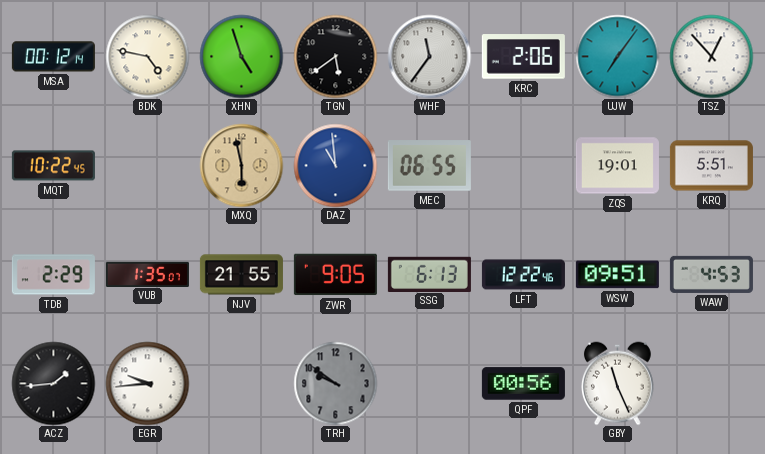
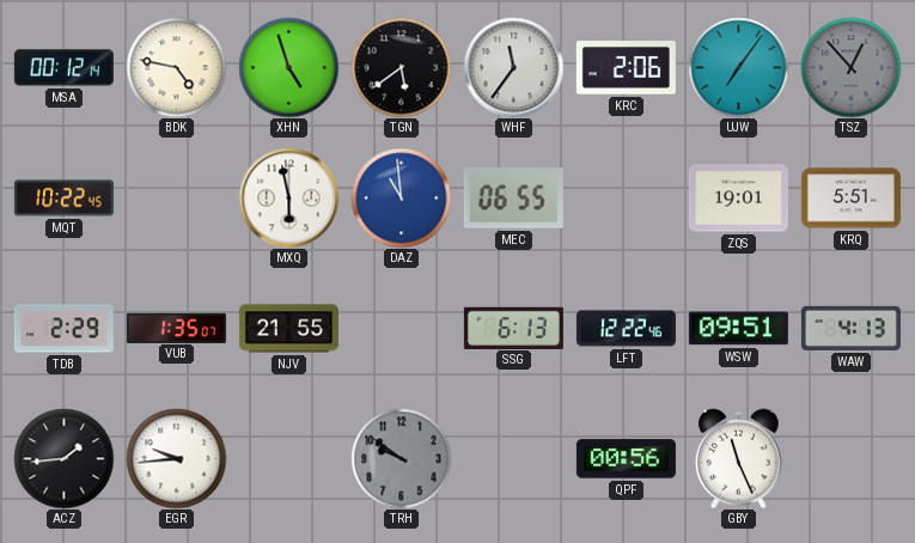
TSZ dial: white -> grey (850, 67)
MXQ dial: champagne -> white (288, 197)
ZWR: 9:05 -> none (335, 275)
WAW: 4:53 -> 4:13 (850, 328)
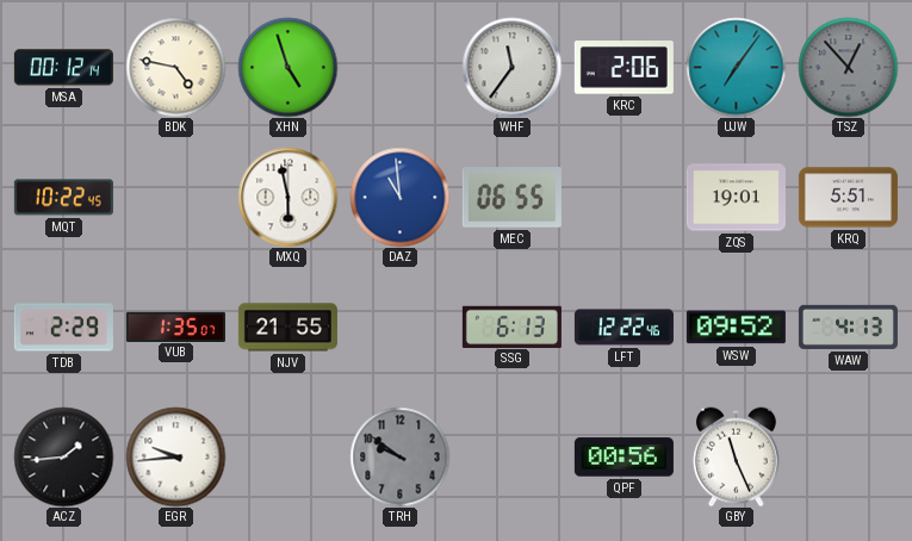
TGN: 5:39 -> none (401, 67)
WSW: 09:51 -> 09:52 (736, 328)
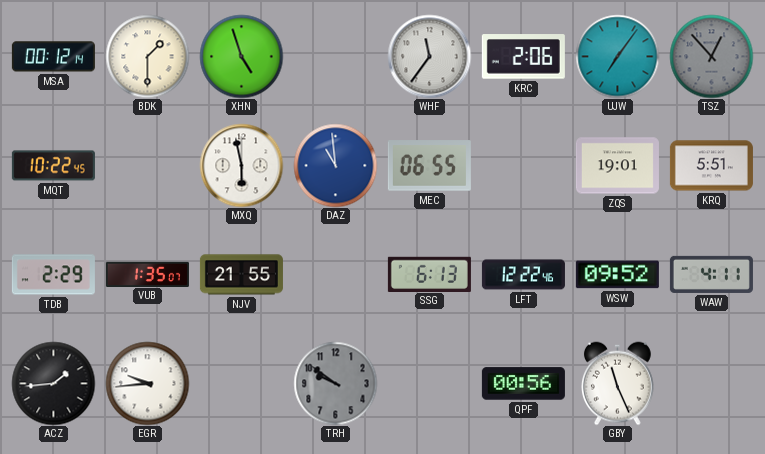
BDK: 4:47 -> 1:30 (147, 56)
WAW: 4:13 -> 4:11 (711, 274)
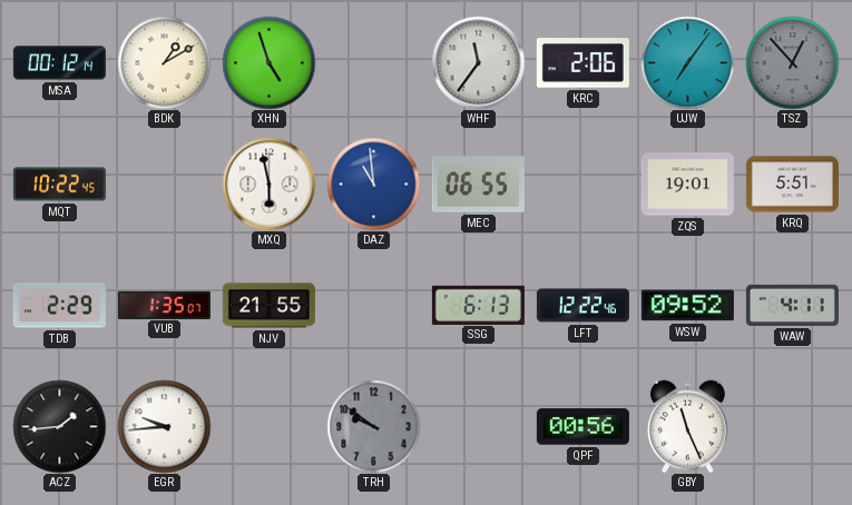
BDK: 1:30 -> 1:10 (164, 62)
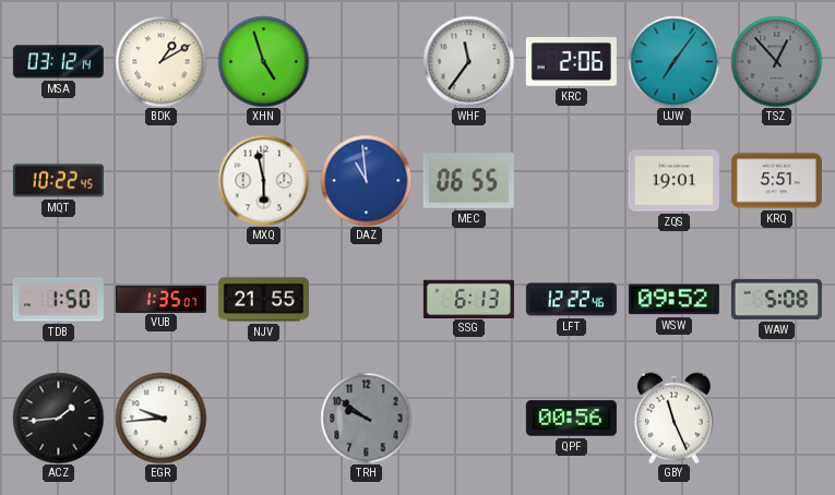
MSA: 00:12 -> 03:12 (58, 62)
TDB: 2:29 -> 1:50 (58, 300)
WAW: 4:11 -> 5:08 (776, 299)
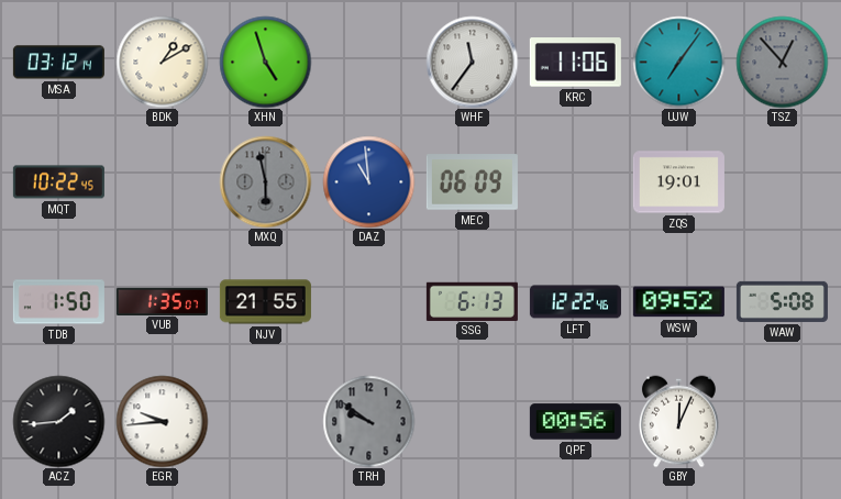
KRC: 2:06 -> 11:06 (575, 63)
MXQ dial: white -> grey (265, 181)
MEC: 06:55 -> 06:09 (472, 182)
KRQ: 5:51 -> none (776, 181)
GBY: 11:26 -> 12:04 (679, 421)
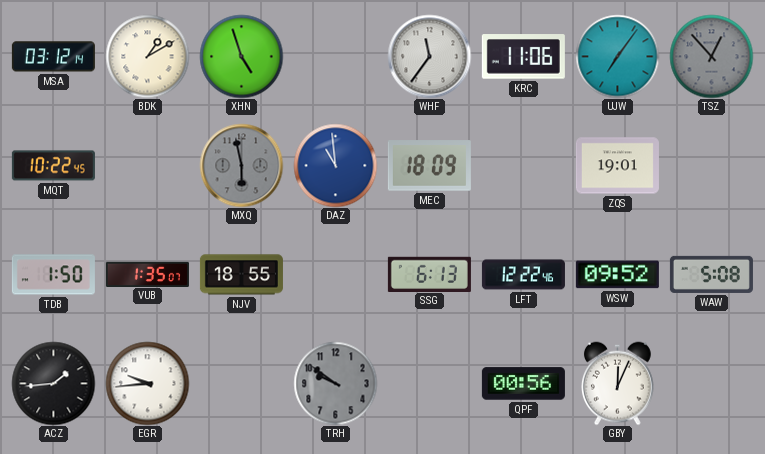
MEC: 06:09 -> 18:09 (429, 166)
NJV: 21:55 -> 18:55 (241, 275)
